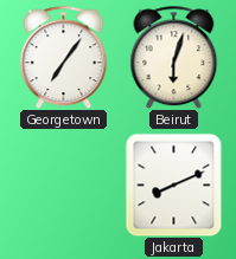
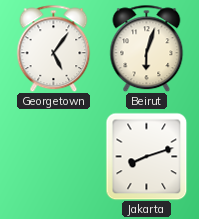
Georgetown: 7:06 -> 5:06 (54, 48)
Jakarta: 8:11 -> 8:12 (147, 156)
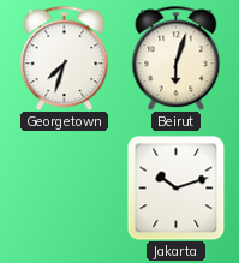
Georgetown: 5:06 -> 7:33 (65, 58)
Jakarta: 8:12 -> 10:12 (177, 187)
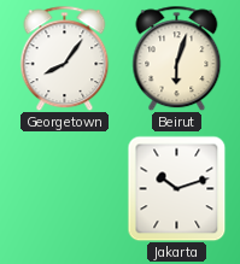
Georgetown: 7:33 -> 8:06 (65, 58)
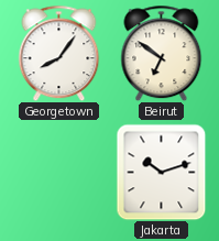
Beirut: 6:03 -> 6:51 (162, 53)
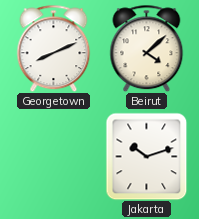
Georgetown: 8:06 -> 8:11 (54, 48)
Beirut: 6:51 -> 4:08 (147, 48)
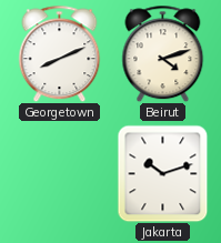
Beirut: 4:08 -> 4:12 (163, 53)
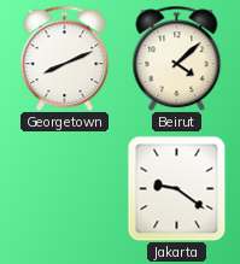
Beirut: 4:12 -> 4:08 (177, 58)
Jakarta: 10:12 -> 9:21 (177, 188)
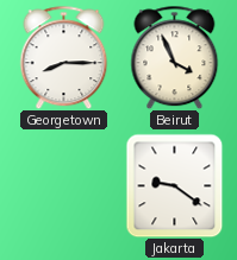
Georgetown: 8:11 -> 8:15 (64, 57)
Beirut: 4:08 -> 3:56 (175, 57)
